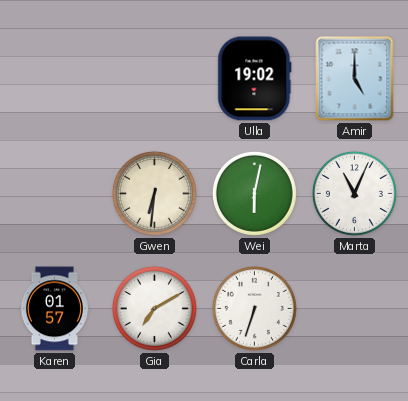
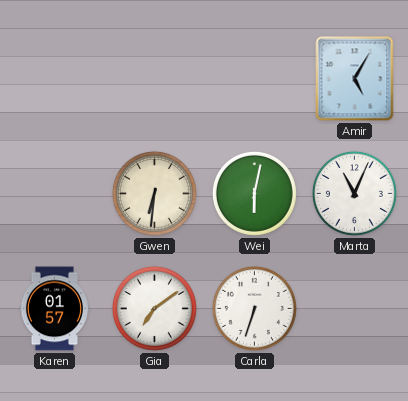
Ulla: 19:02 -> none (255, 79)
Amir: 5:00 -> 5:05 (355, 79)
Gia: 7:10 -> 7:09 (154, 308)
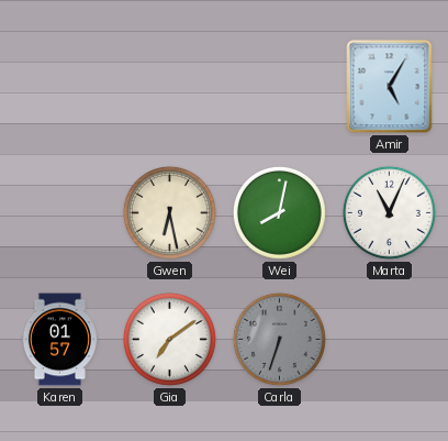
Gwen: 6:31 -> 6:28 (169, 212)
Wei: 6:02 -> 8:02 (279, 212)
Carla dial: white -> grey (279, 339)
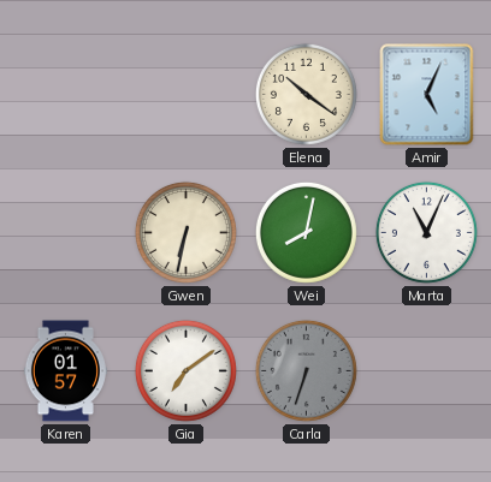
Elena: none -> 10:21 (306, 94)
Amir: 5:05 -> 5:04 (427, 95)
Gwen: 6:28 -> 6:32 (185, 232)
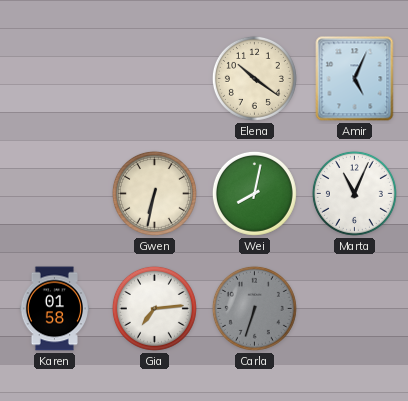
Karen: 01:57 -> 01:58 (54, 309)
Gia: 7:09 -> 7:14 (154, 308)
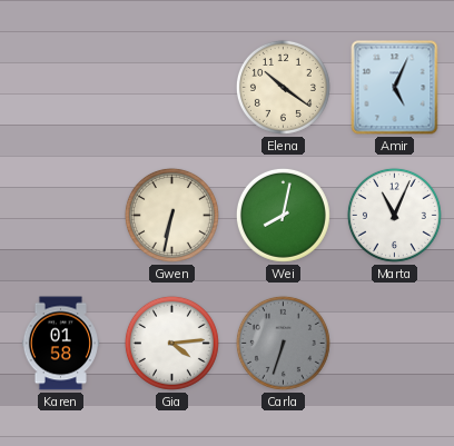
Gia: 7:14 -> 4:14 (171, 343)
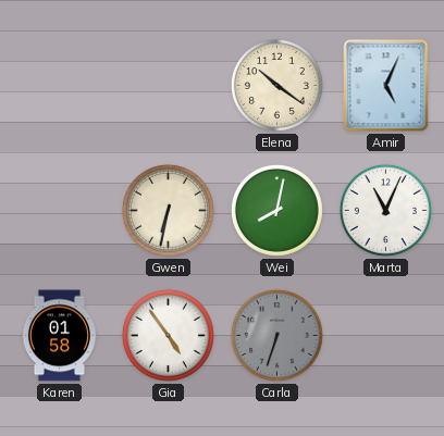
Gia: 4:14 -> 4:54 (168, 335)
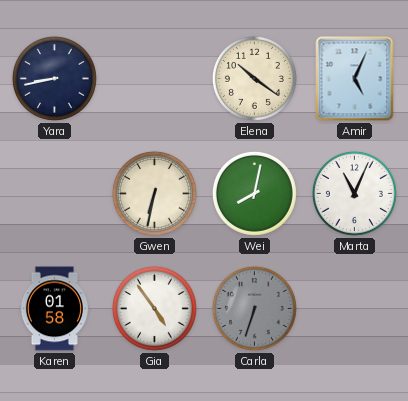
Yara: none -> 8:43 (54, 78)
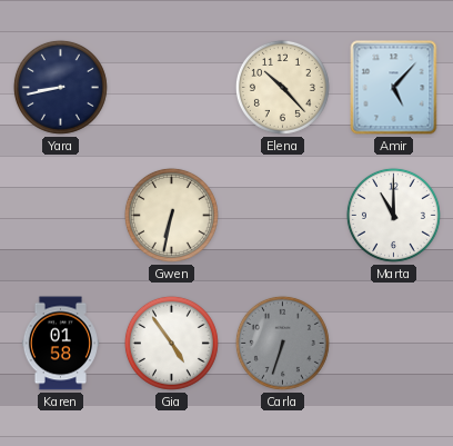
Elena: 10:21 -> 10:23 (282, 87)
Amir: 5:04 -> 5:07 (394, 88)
Wei: 8:02 -> none (254, 193)
Marta: 11:04 -> 11:00 (393, 215)
